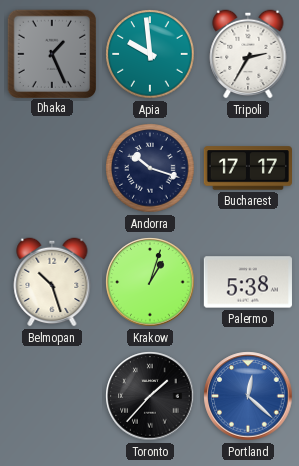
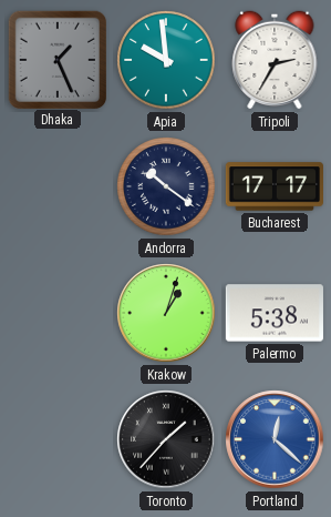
Andorra: 10:18 -> 10:21 (166, 186)
Belmopan: 10:27 -> none (52, 282)
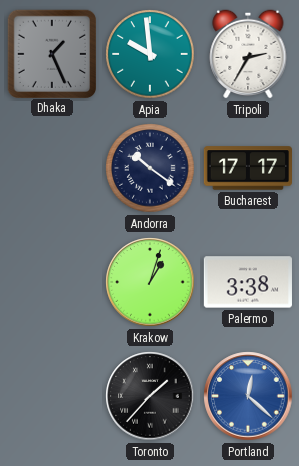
Palermo: 5:38 -> 3:38 (248, 282)
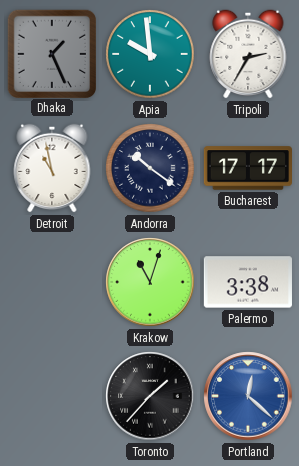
Detroit: none -> 10:58 (52, 168)
Krakow: 1:03 -> 11:03 (150, 282)
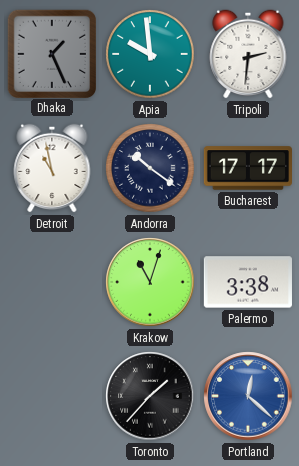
Tripoli: 2:35 -> 2:31 (248, 54)
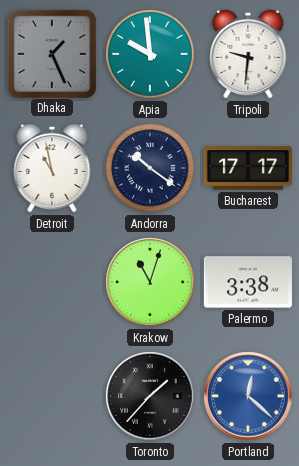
Tripoli: 2:31 -> 9:31 (248, 54)
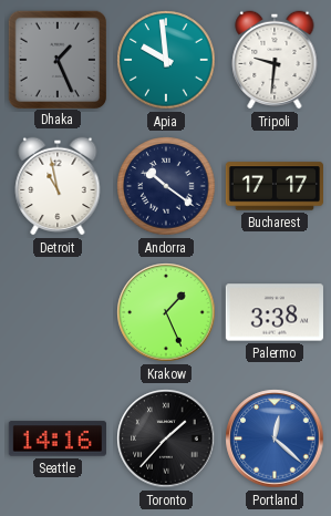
Krakow: 11:03 -> 1:26 (166, 312)
Seattle: none -> 14:16 (58, 438)
